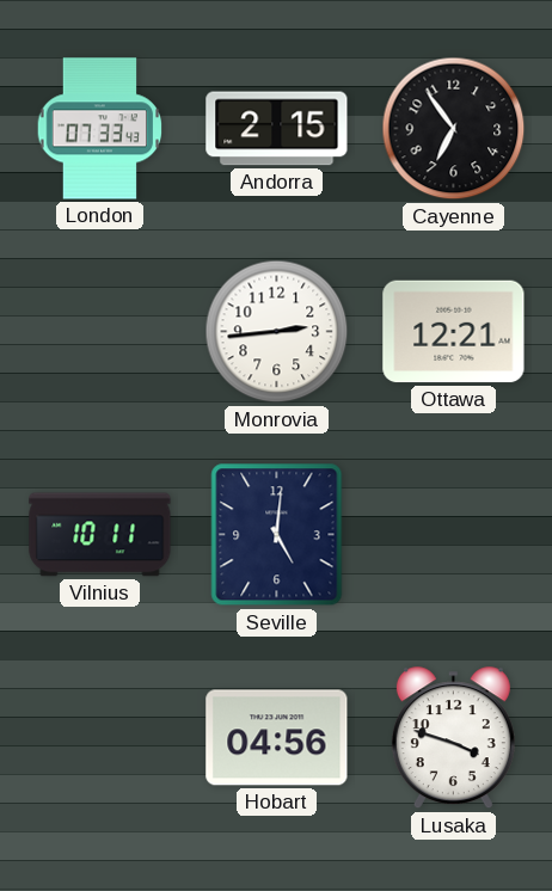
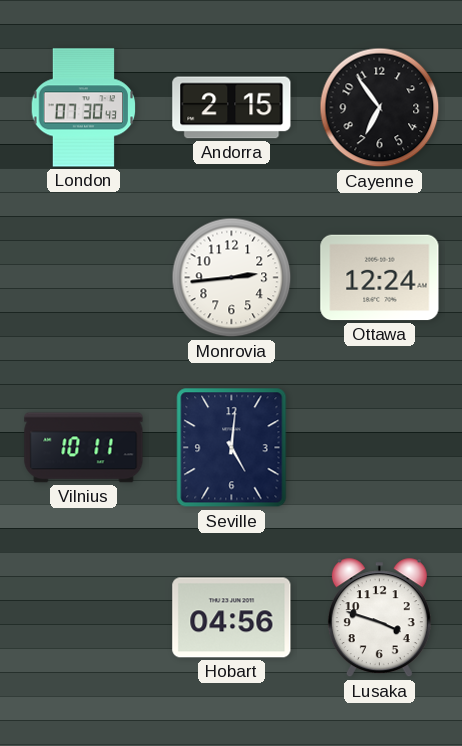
London: 07:33 -> 07:30 (84, 108)
Ottawa: 12:21 -> 12:24 (380, 278)
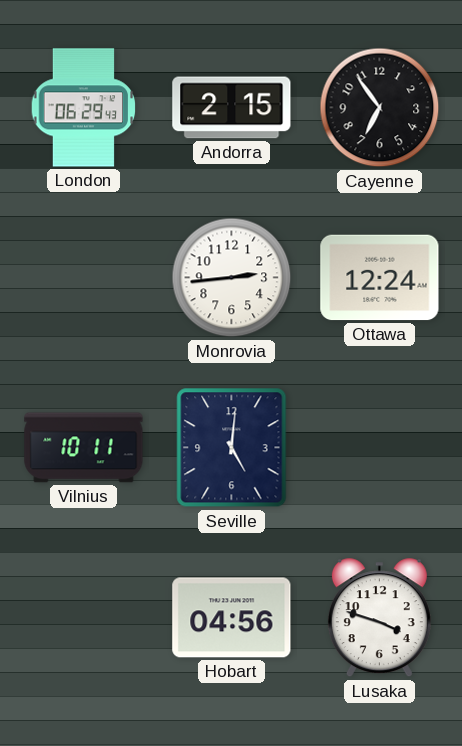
London: 07:30 -> 06:29 (84, 108)
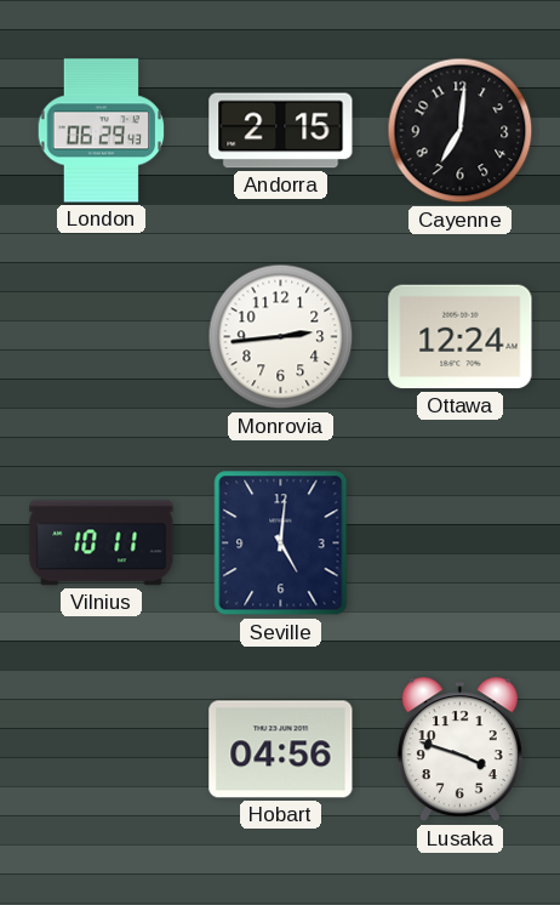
Cayenne: 6:54 -> 7:01 (461, 131)
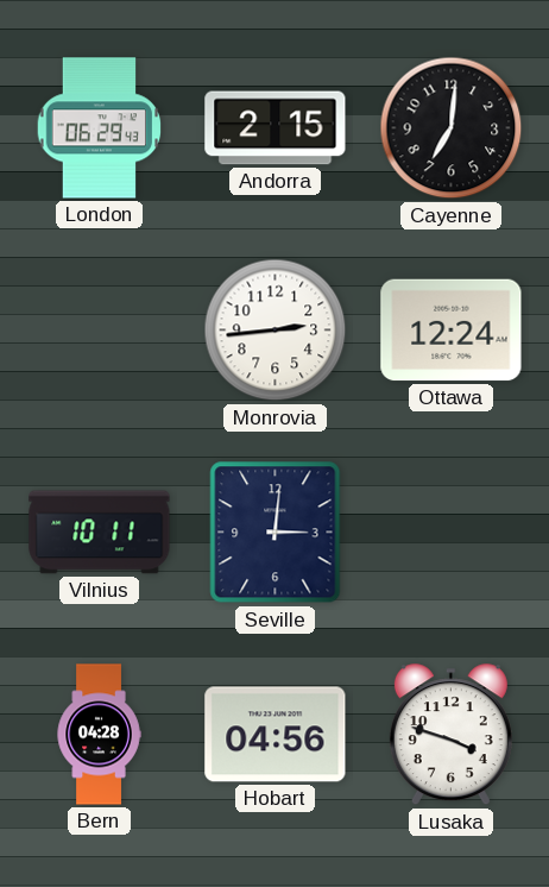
Seville: 5:01 -> 3:01 (276, 533)
Bern: none -> 04:28 (99, 735)
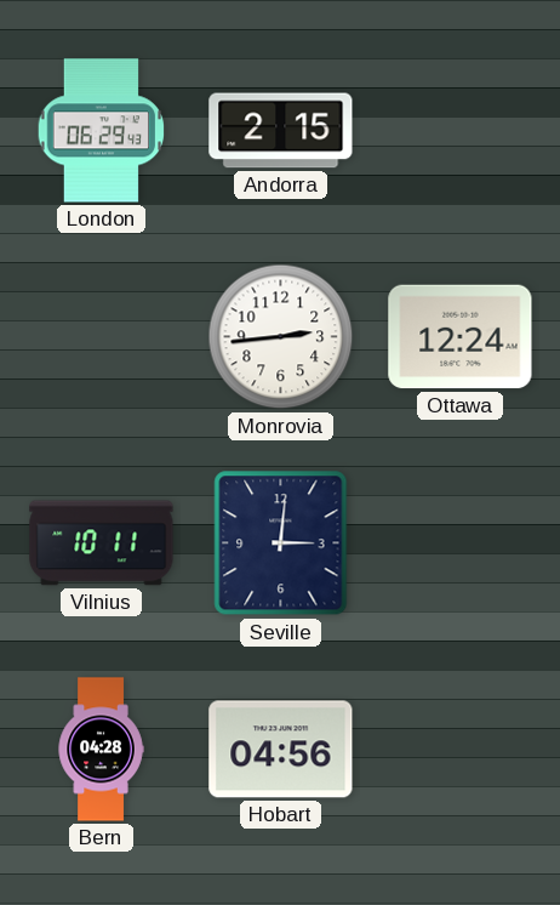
Cayenne: 7:01 -> none (452, 128)
Lusaka: 3:48 -> none (450, 735)
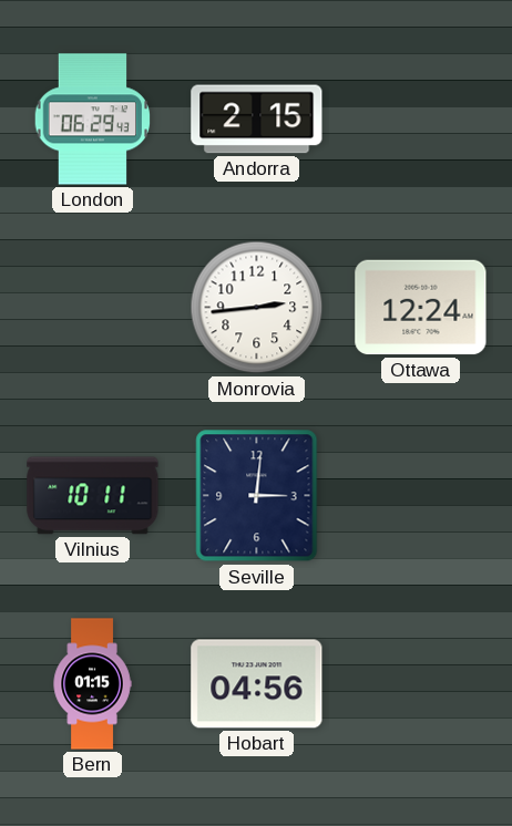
Bern: 04:28 -> 01:15 (92, 684)
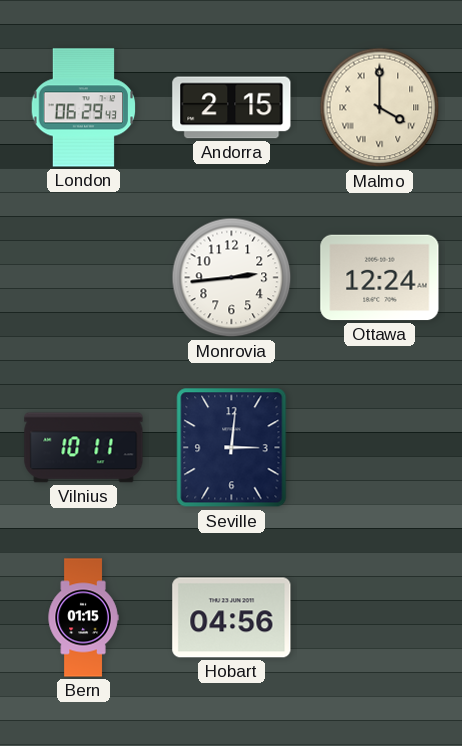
Malmo: none -> 4:00 (380, 108)
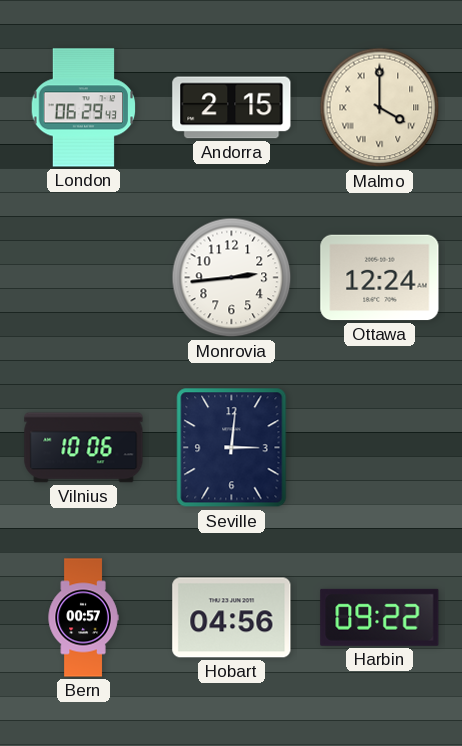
Vilnius: 10:11 -> 10:06 (84, 448)
Bern: 01:15 -> 00:57 (83, 618)
Harbin: none -> 09:22 (380, 617)
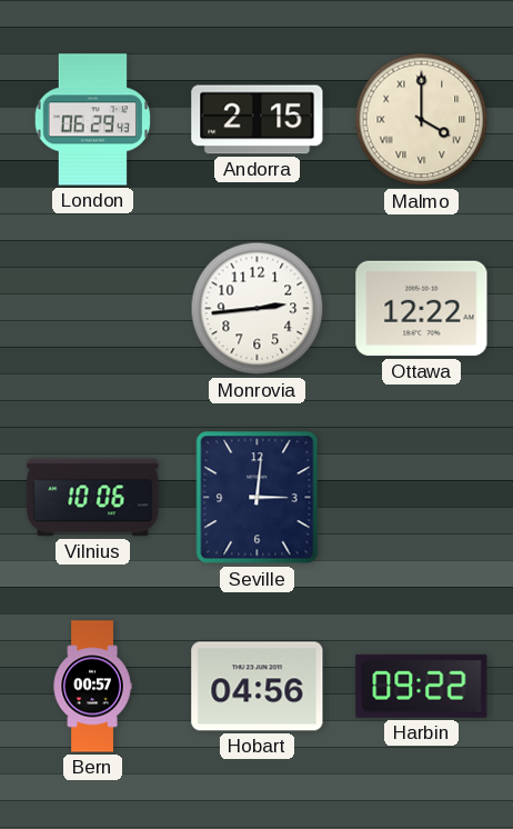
Ottawa: 12:24 -> 12:22 (422, 309)
